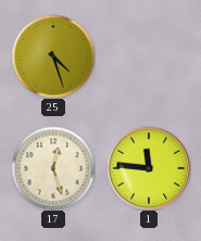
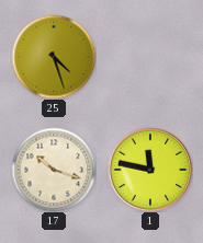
17: 12:27 -> 10:18 (54, 170)
1: 11:46 -> 11:47 (150, 170)
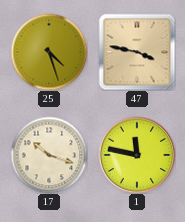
47: none -> 3:47 (137, 52)
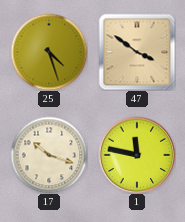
47: 3:47 -> 3:51 (137, 52)
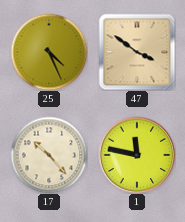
25: 4:27 -> 4:26 (49, 52)
17: 10:18 -> 10:23 (49, 155)
